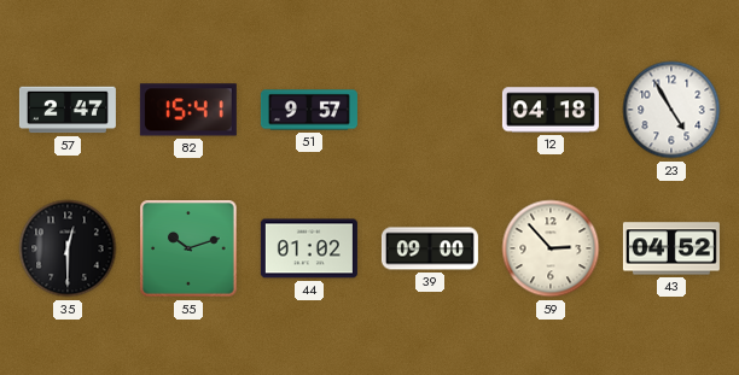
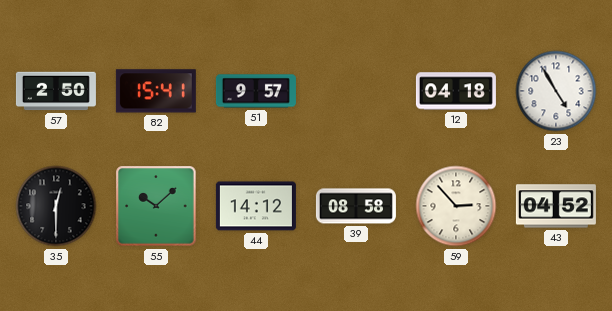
57: 2:47 -> 2:50 (56, 91)
55: 10:12 -> 10:08 (156, 206)
44: 01:02 -> 14:12 (256, 206)
39: 09:00 -> 08:58 (356, 206)
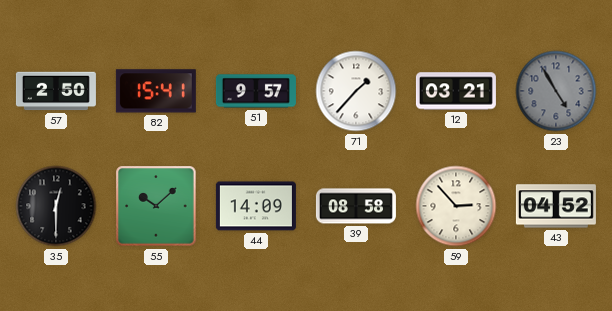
71: none -> 1:37 (356, 91)
12: 04:18 -> 03:21 (456, 91)
23 dial: white -> grey (556, 91)
44: 14:12 -> 14:09 (256, 206)
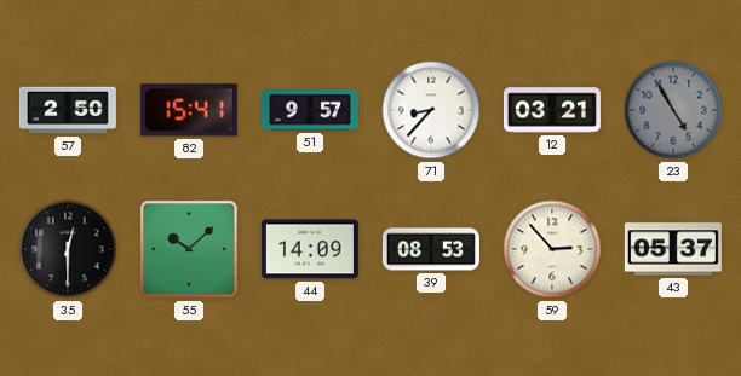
71: 1:37 -> 8:37 (431, 110)
39: 08:58 -> 08:53 (431, 249)
43: 04:52 -> 05:37 (673, 249)
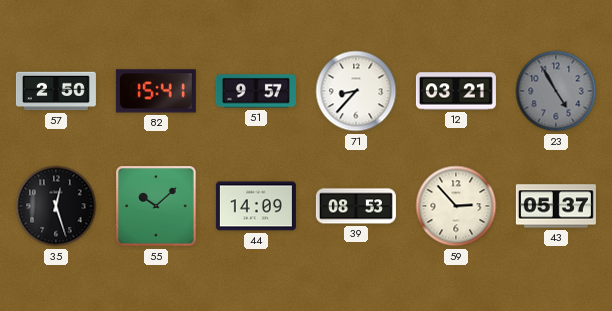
35: 12:30 -> 12:27 (56, 206)
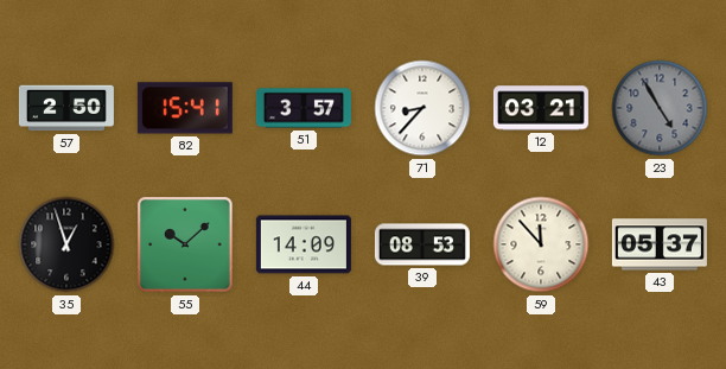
51: 9:57 -> 3:57 (304, 108)
35: 12:27 -> 12:57 (66, 244)
59: 2:53 -> 11:53 (541, 244)
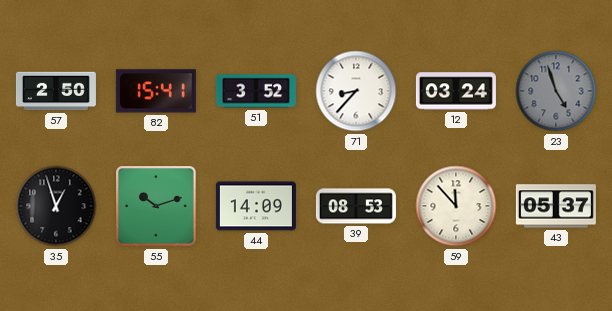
51: 3:57 -> 3:52 (256, 91)
12: 03:21 -> 03:24 (456, 91)
23: 4:55 -> 4:57 (556, 91)
55: 10:08 -> 10:12 (156, 206)
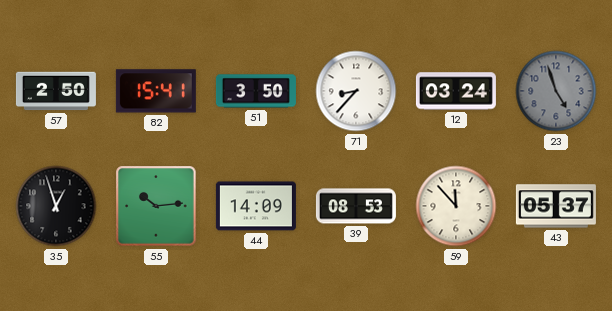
51: 3:52 -> 3:50 (256, 91)
55: 10:12 -> 10:14 (156, 206)
